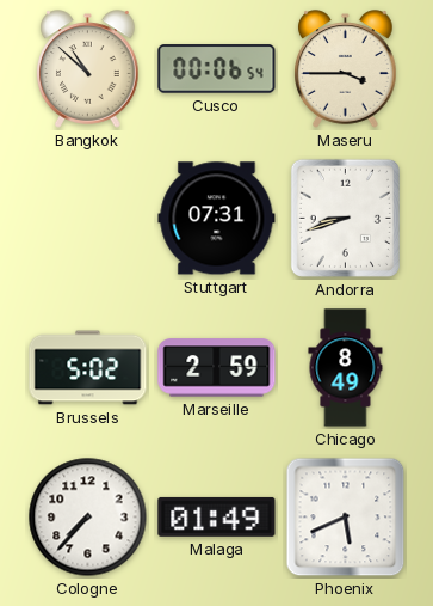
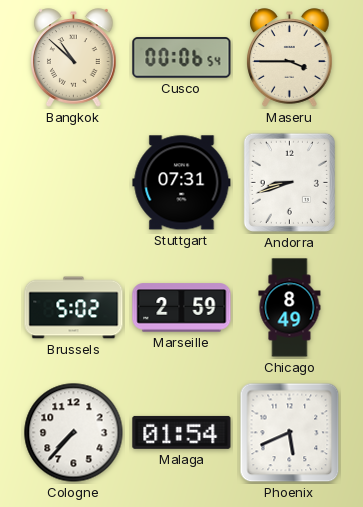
Malaga: 01:49 -> 01:54 (182, 432)
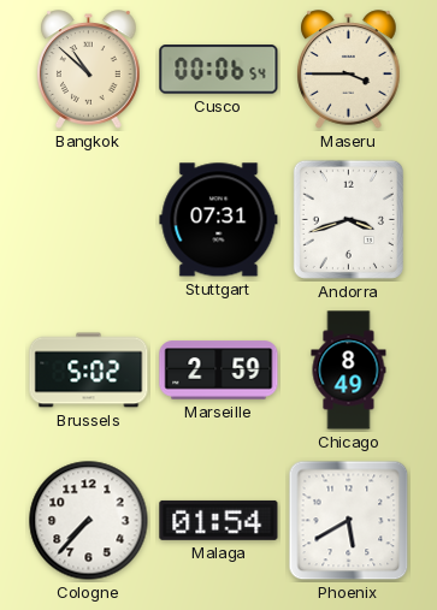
Andorra: 8:42 -> 3:42 (348, 219)
Phoenix: 5:41 -> 5:40 (349, 521)
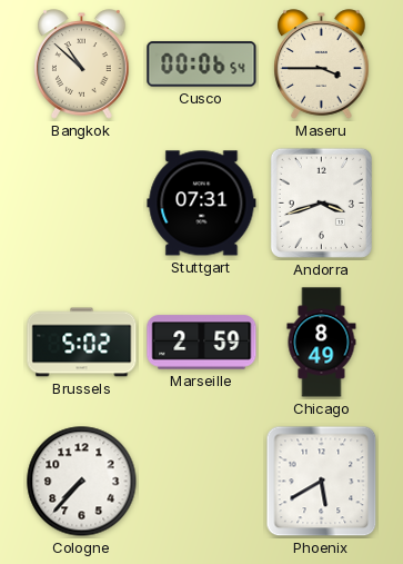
Malaga: 01:54 -> none (219, 520)
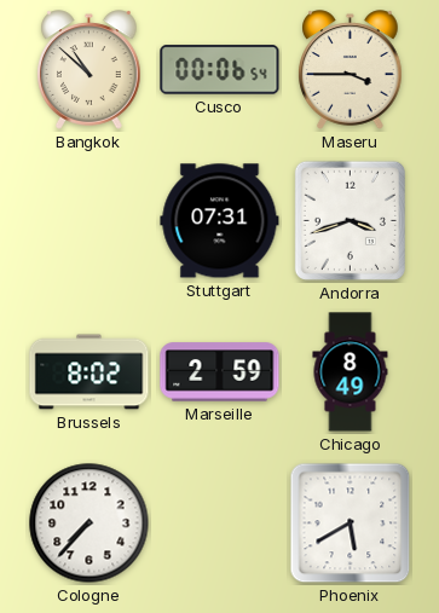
Brussels: 5:02 -> 8:02 (89, 372)
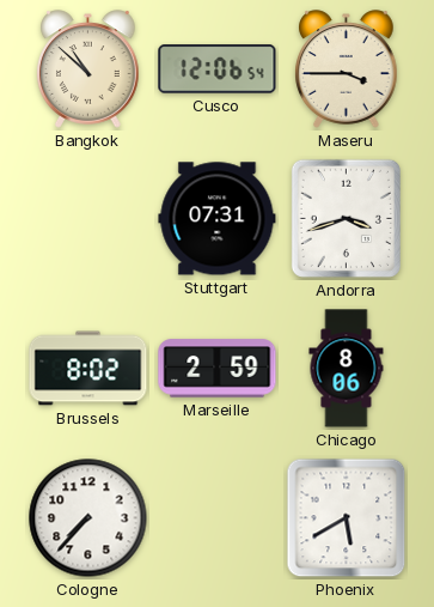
Cusco: 00:06 -> 12:06 (218, 69)
Chicago: 8:49 -> 8:06 (347, 369)
